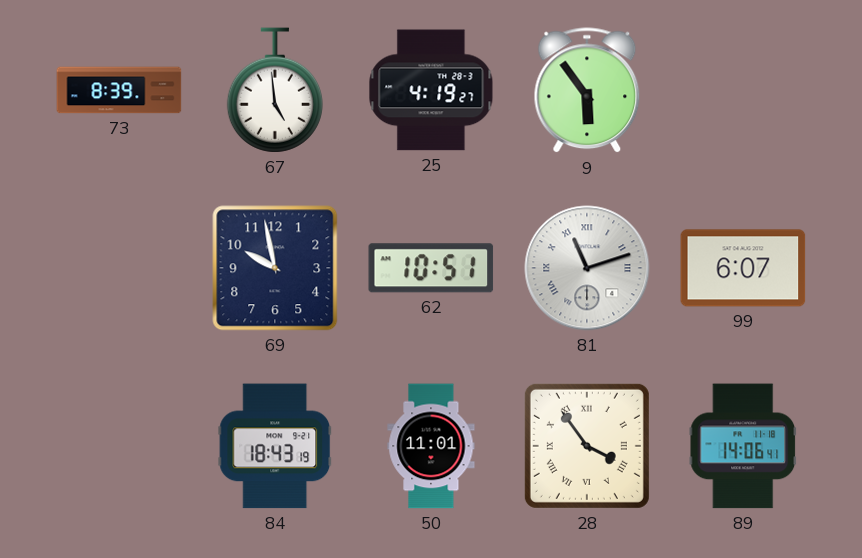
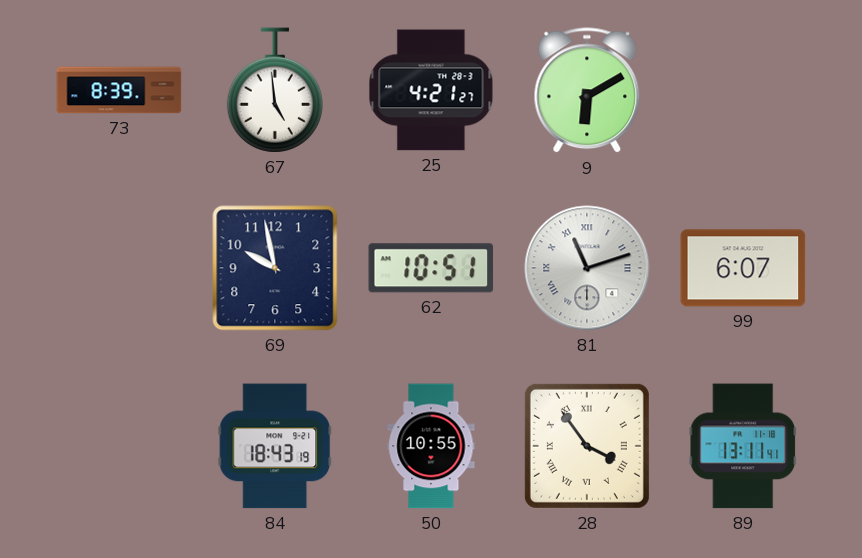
25: 4:19 -> 4:21 (431, 90)
9: 5:54 -> 6:10 (587, 91)
50: 11:01 -> 10:55 (431, 446)
89: 14:06 -> 13:11 (743, 446)
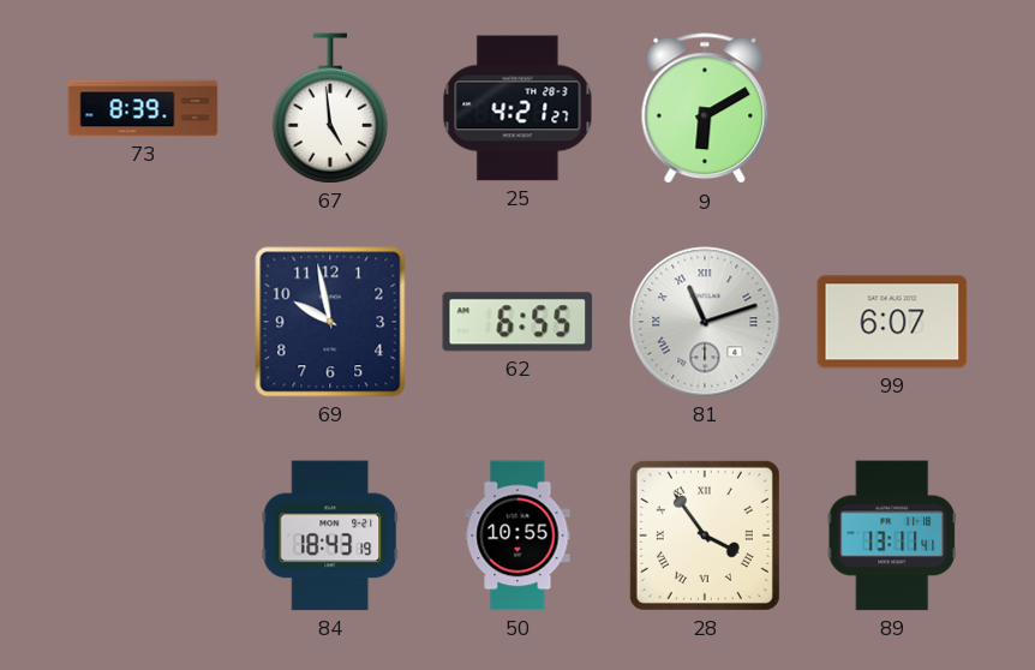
62: 10:51 -> 6:55 (517, 322)
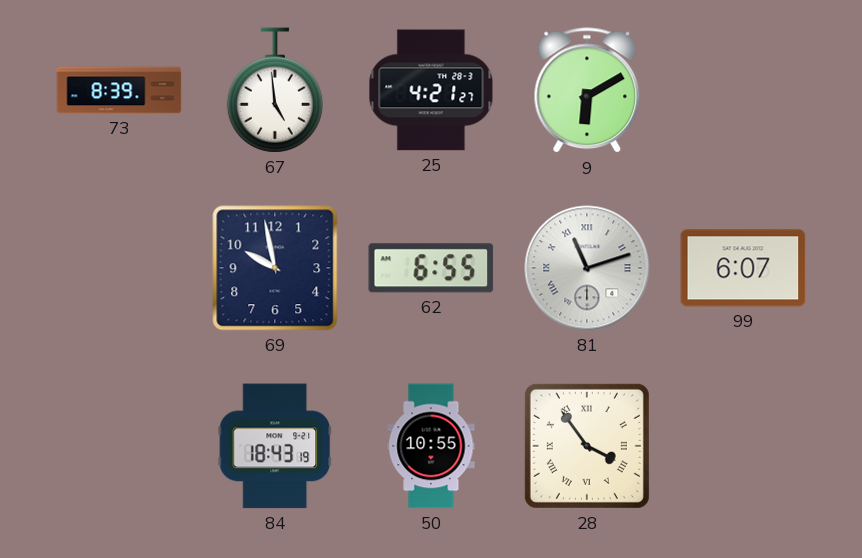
89: 13:11 -> none (892, 536)
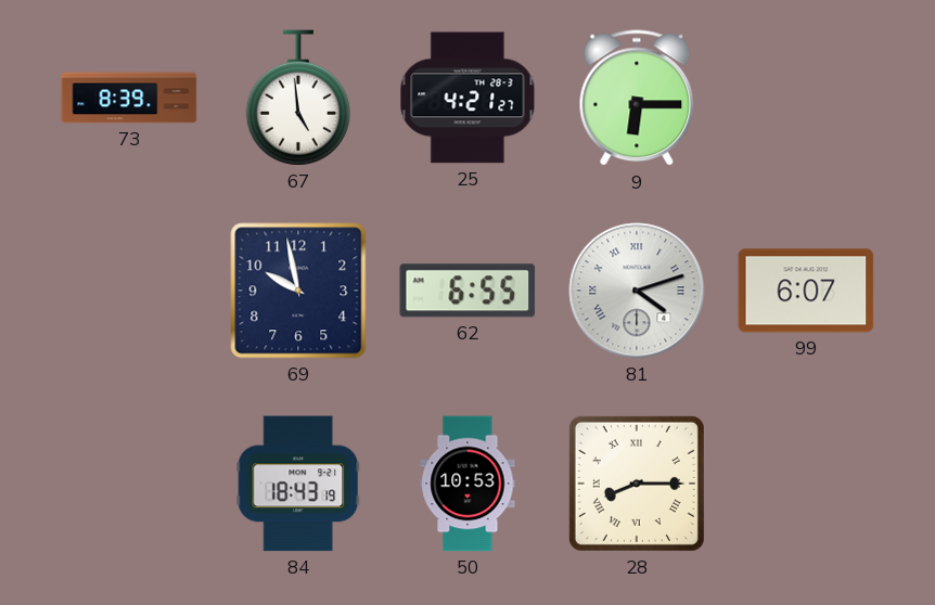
9: 6:10 -> 6:15 (637, 99)
81: 11:12 -> 4:12 (637, 291)
50: 10:55 -> 10:53 (467, 484)
28: 3:54 -> 8:15 (637, 484)
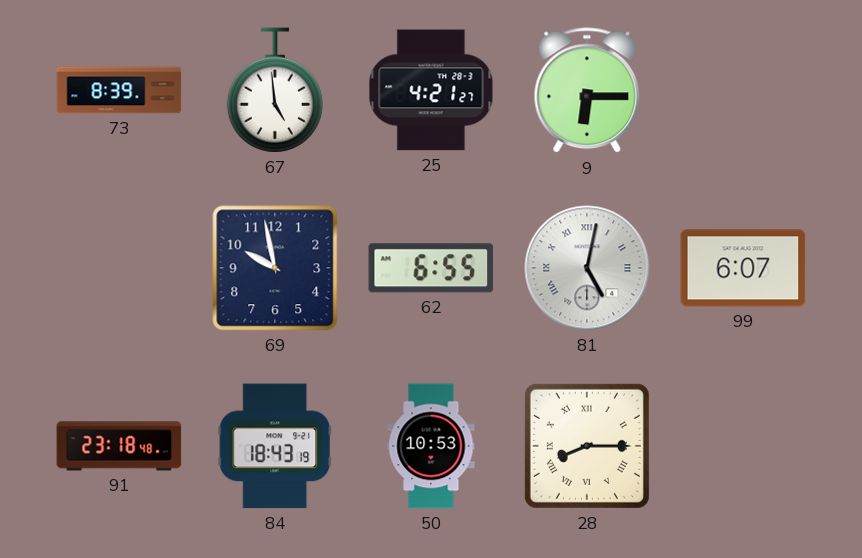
81: 4:12 -> 5:02 (587, 268)
91: none -> 23:18 (119, 446)
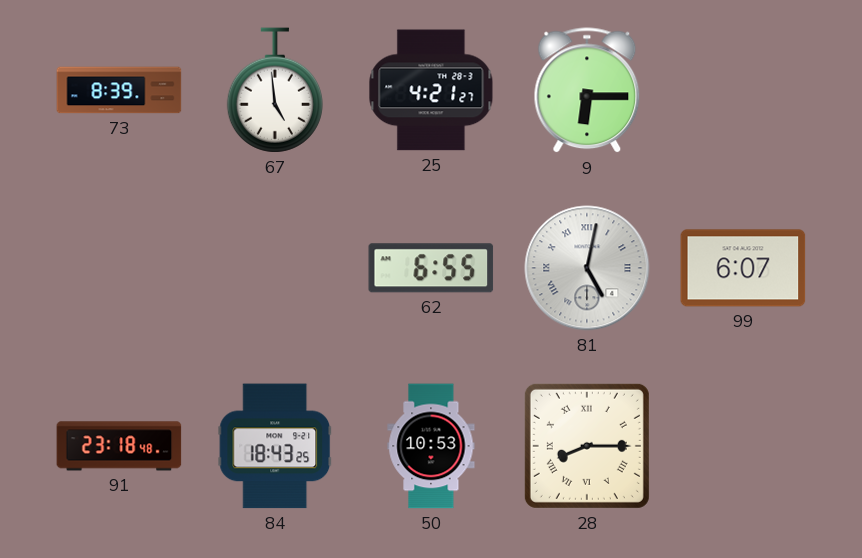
69: 9:58 -> none (275, 268)
84: 18:43:19 -> 18:43:25 (275, 446)
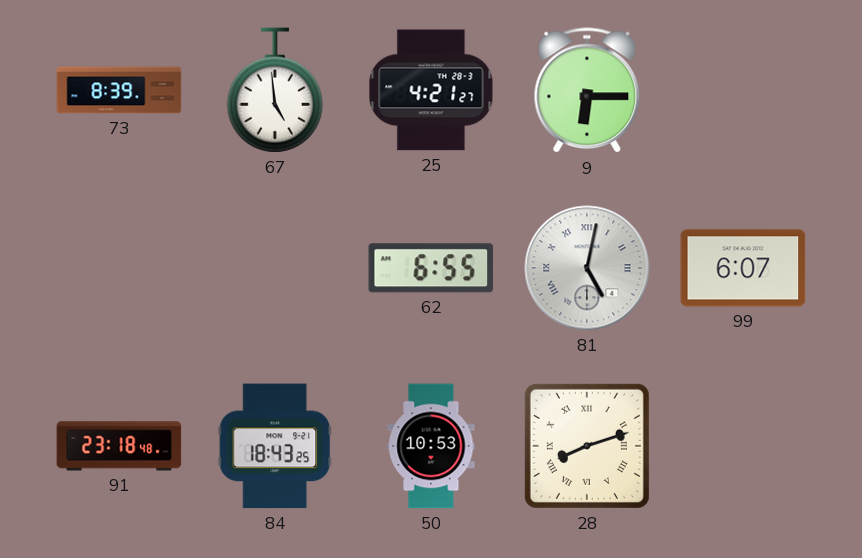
28: 8:15 -> 8:12 (587, 446)
